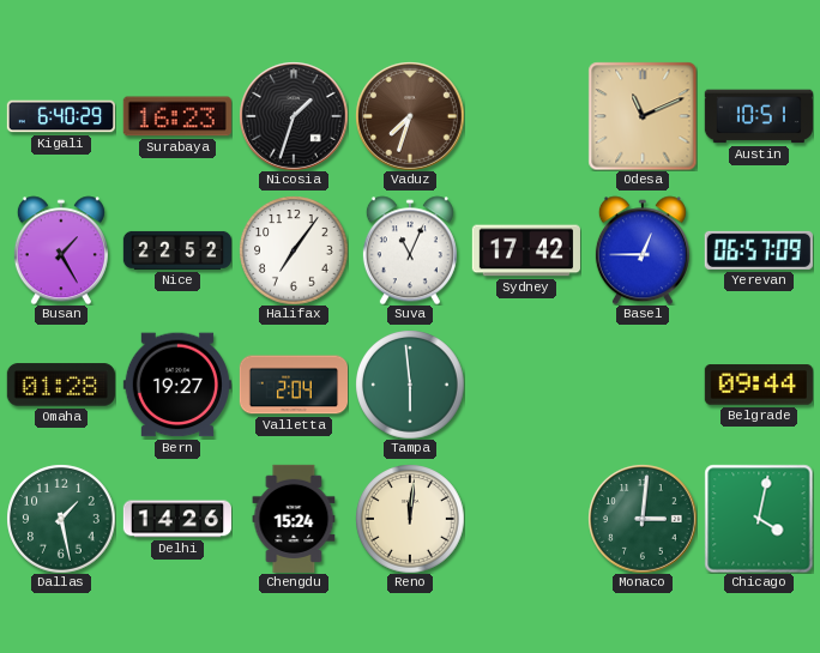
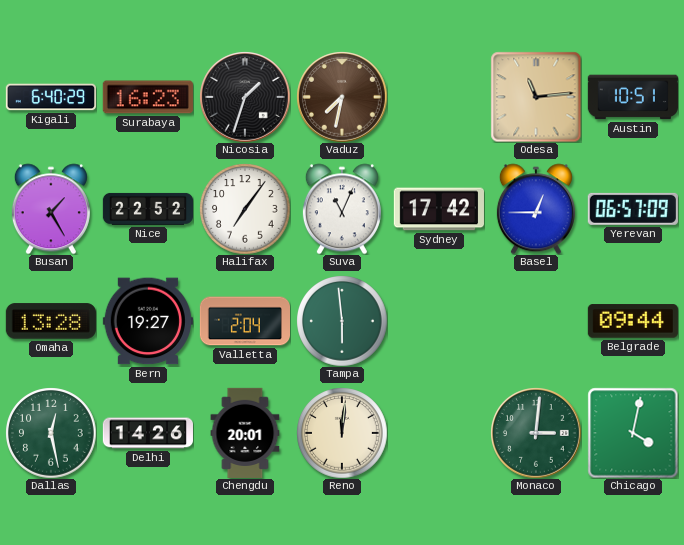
Vaduz: 7:33 -> 7:32 (342, 97)
Odesa: 11:11 -> 11:14 (536, 97)
Omaha: 01:28 -> 13:28 (51, 321)
Dallas: 1:28 -> 12:28 (51, 433)
Chengdu: 15:24 -> 20:01 (245, 432)
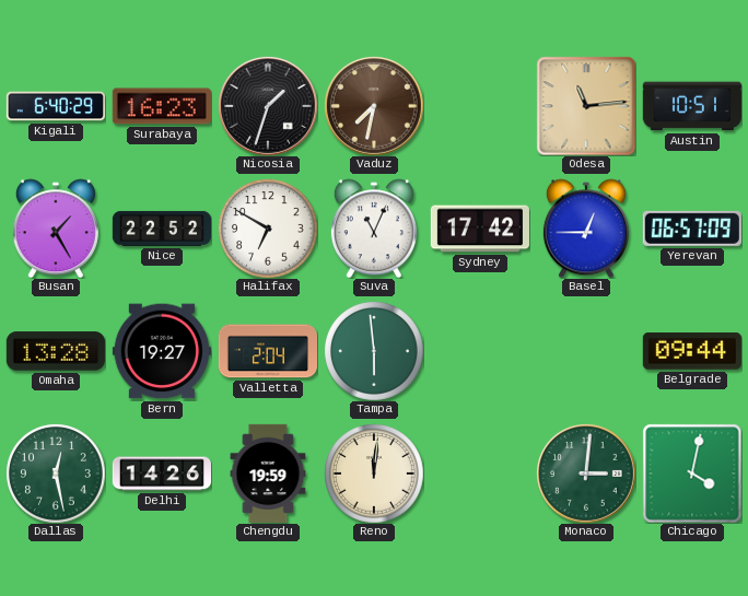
Halifax: 7:06 -> 6:50 (268, 229)
Chengdu: 20:01 -> 19:59 (268, 472)
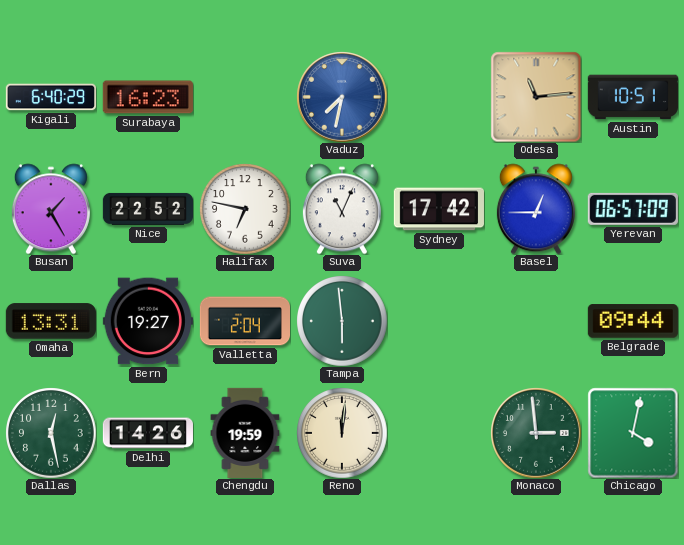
Nicosia: 1:33 -> none (268, 106)
Vaduz dial: brown -> blue (342, 97)
Halifax: 6:50 -> 6:47 (245, 209)
Omaha: 13:28 -> 13:31 (51, 321)
Monaco: 3:01 -> 2:59 (536, 433)
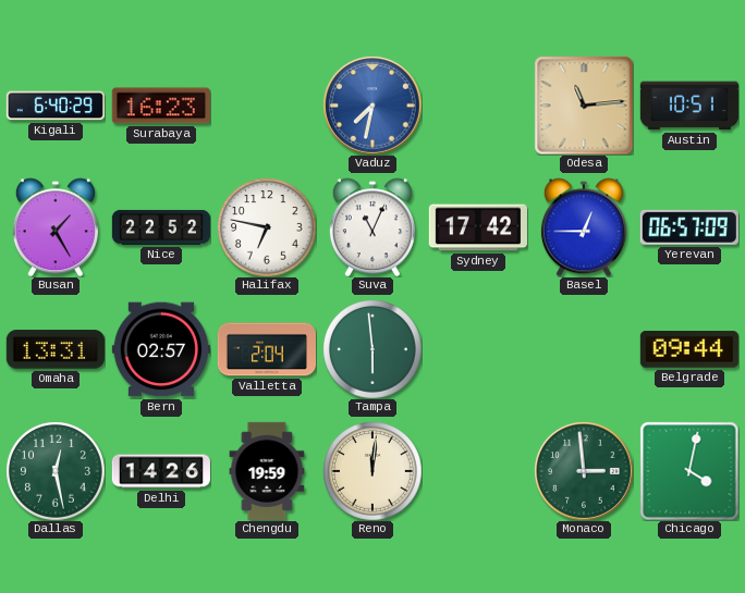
Bern: 19:27 -> 02:57 (161, 349)
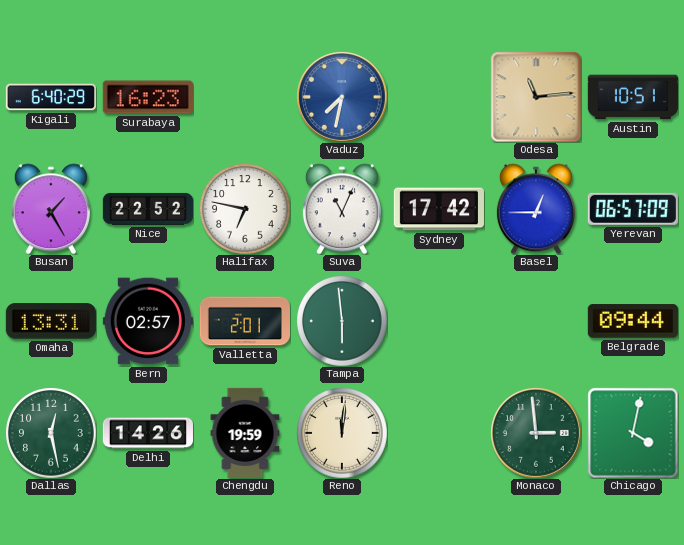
Valletta: 2:04 -> 2:01 (244, 321)
